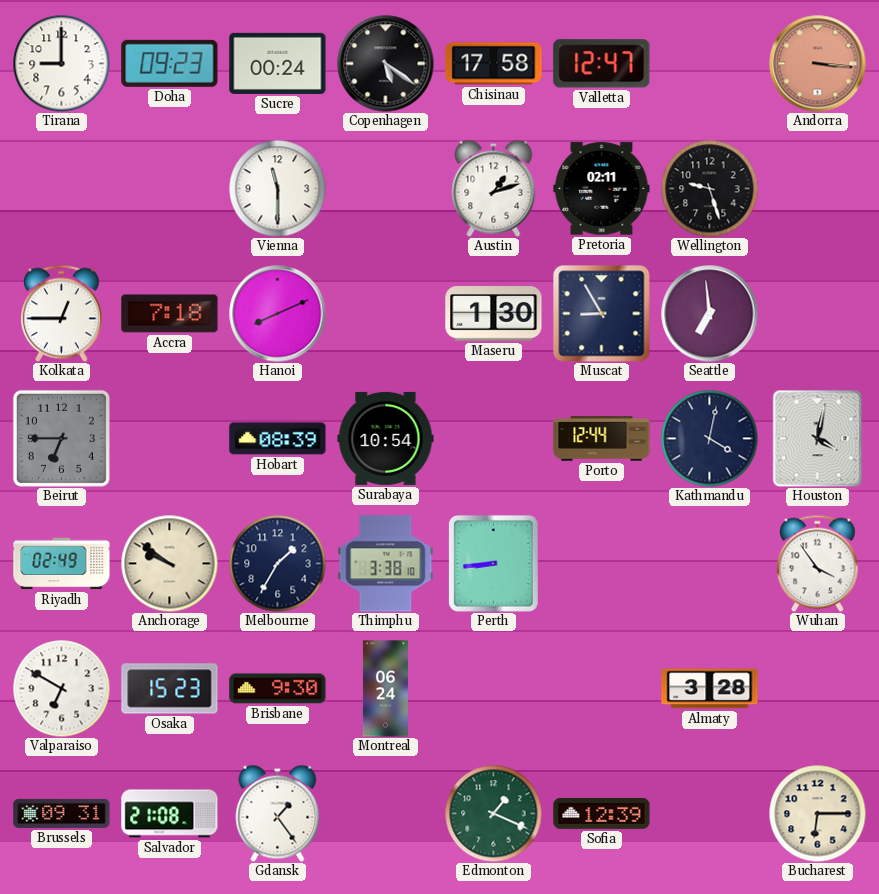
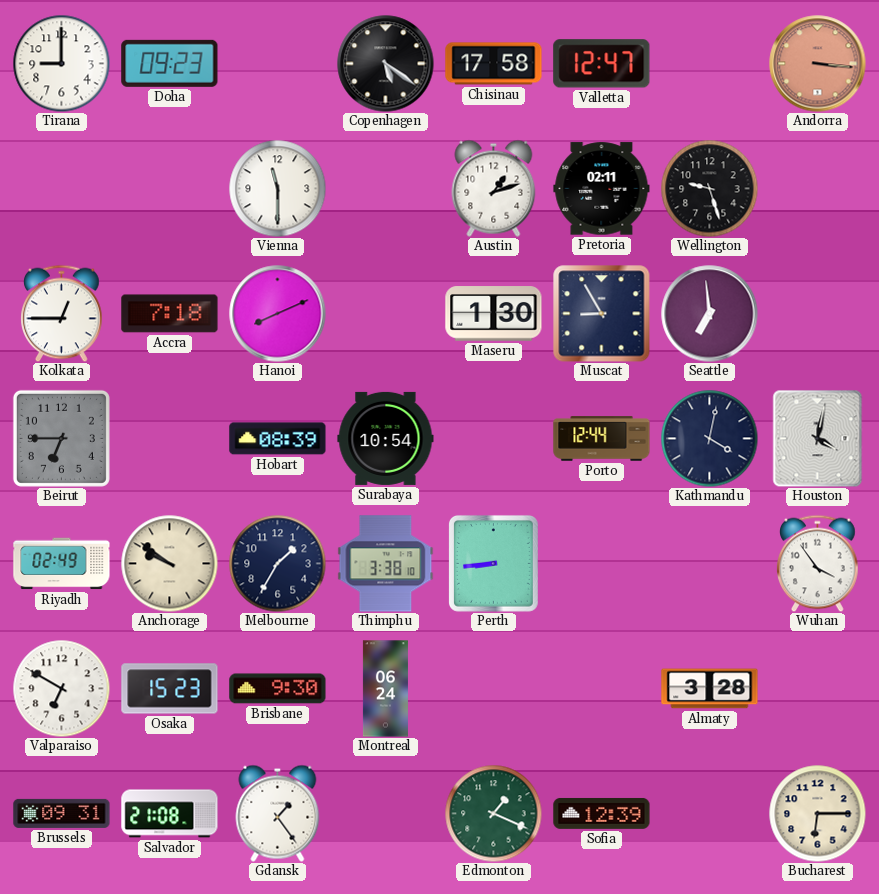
Sucre: 00:24 -> none (278, 63)
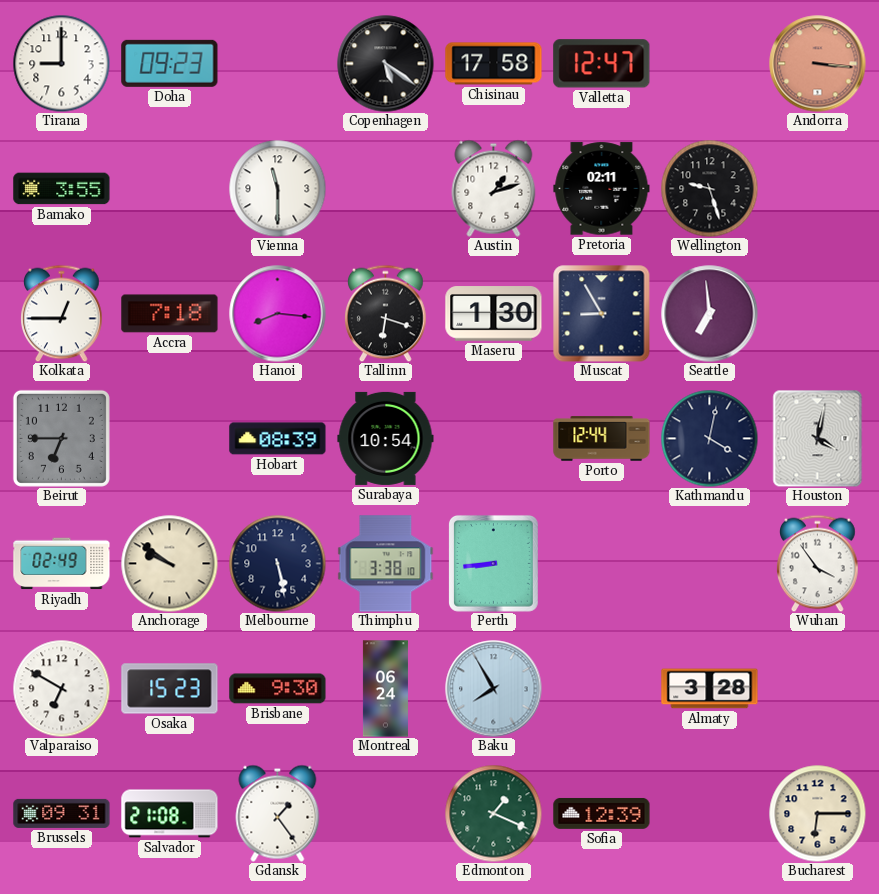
Bamako: none -> 3:55 (62, 189)
Hanoi: 8:11 -> 8:16 (278, 314)
Tallinn: none -> 6:18 (386, 313)
Melbourne: 1:35 -> 5:28 (277, 563)
Baku: none -> 7:55 (494, 689)
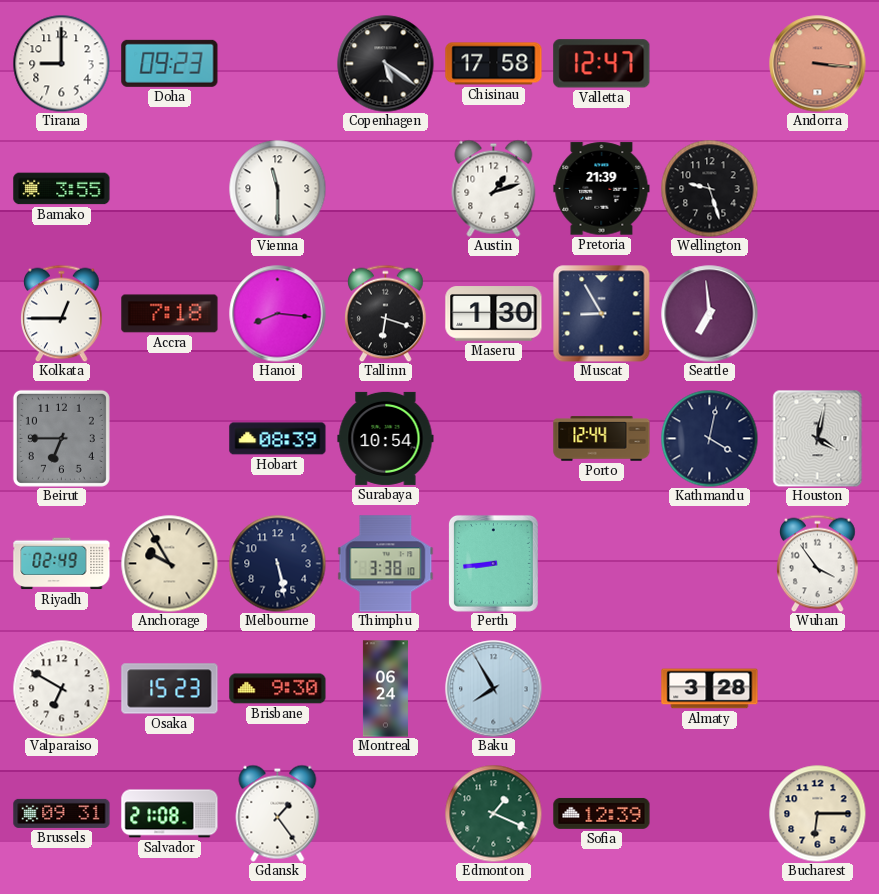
Pretoria: 02:11 -> 21:39 (602, 189)
Anchorage: 9:51 -> 9:55 (169, 563)
